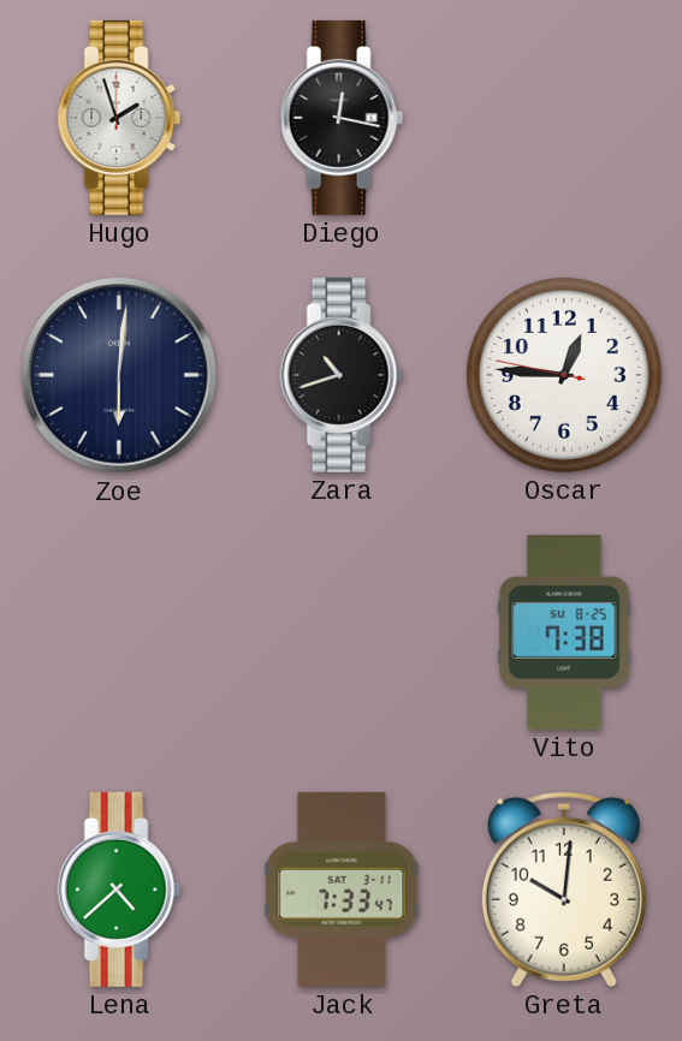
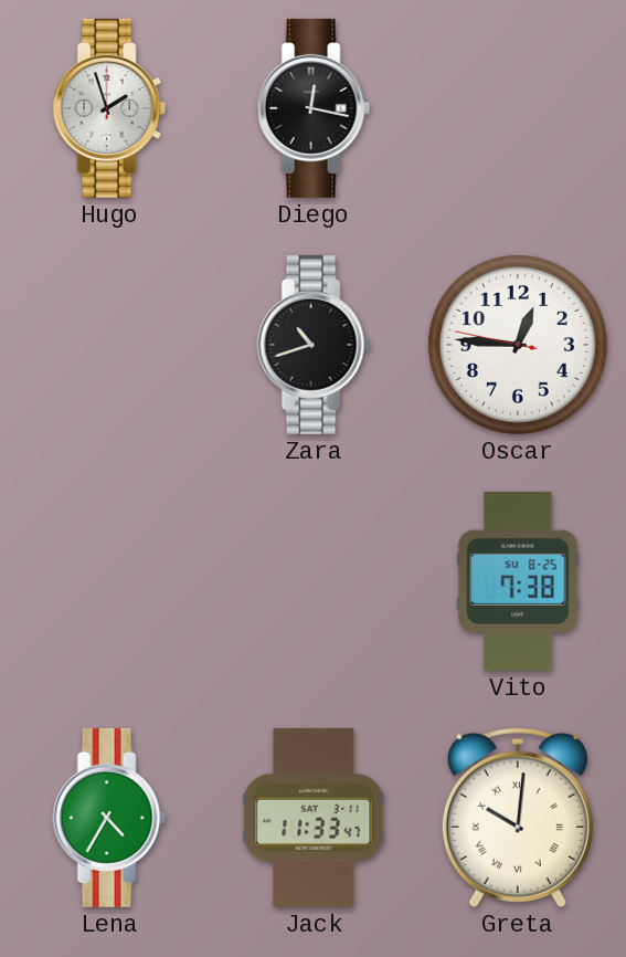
Zoe: 6:01 -> none (119, 375)
Lena: 4:38 -> 4:35 (109, 818)
Jack: 7:33 -> 11:33 (314, 818)
Greta numerals: Arabic -> Roman (518, 818)
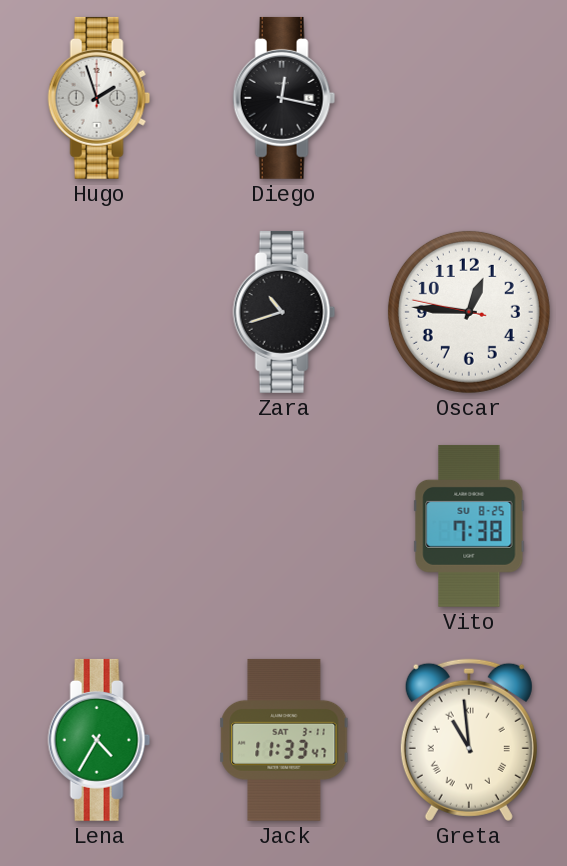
Greta: 10:01 -> 10:59 (469, 740)
